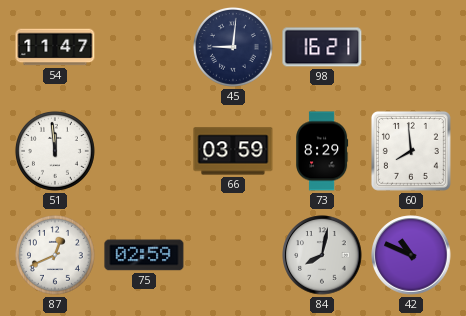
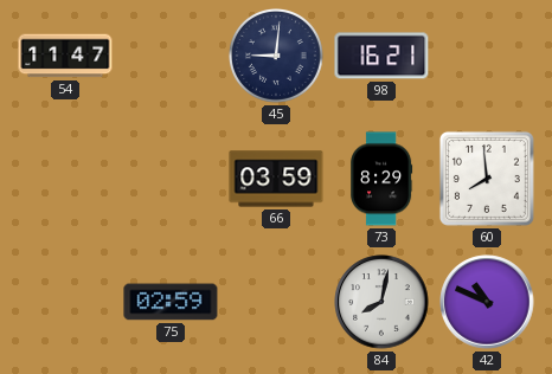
51: 11:59 -> none (55, 151)
87: 12:41 -> none (55, 255)
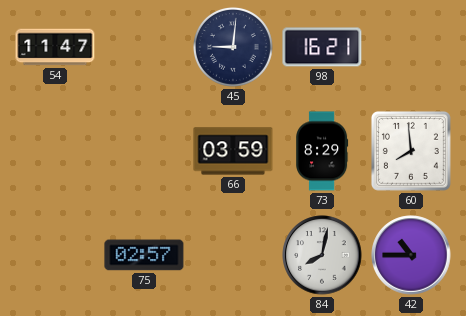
75: 02:59 -> 02:57 (144, 255)
42: 10:49 -> 10:45 (411, 255)
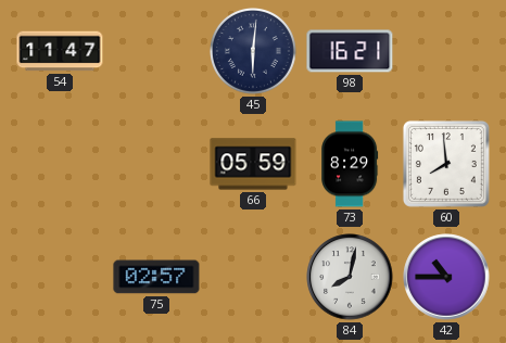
45: 9:01 -> 6:01 (253, 51)
66: 03:59 -> 05:59 (253, 164)
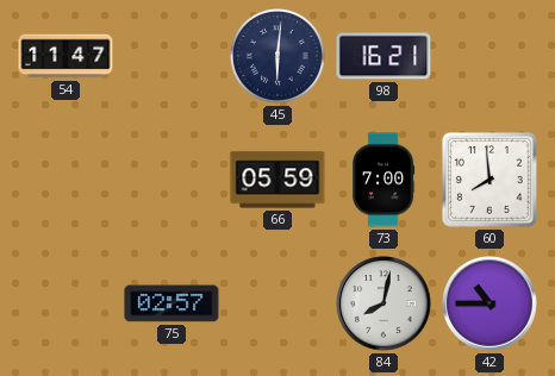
73: 8:29 -> 7:00 (383, 180)
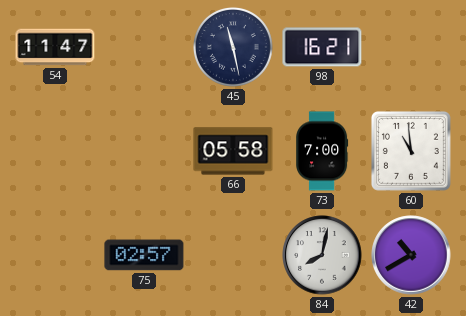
45: 6:01 -> 11:28 (233, 47)
66: 05:59 -> 05:58 (233, 151)
60: 7:59 -> 10:59 (411, 151)
42: 10:45 -> 10:40 (411, 255)
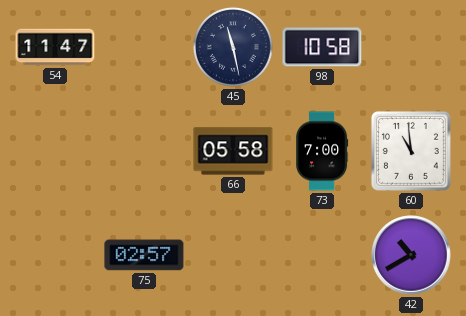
98: 16:21 -> 10:58 (322, 47)
84: 8:02 -> none (322, 255)
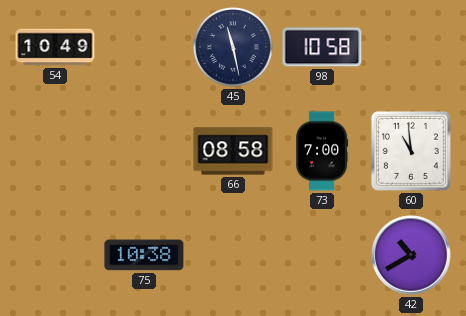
54: 11:47 -> 10:49 (55, 47)
66: 05:58 -> 08:58 (233, 151)
75: 02:57 -> 10:38 (144, 255)
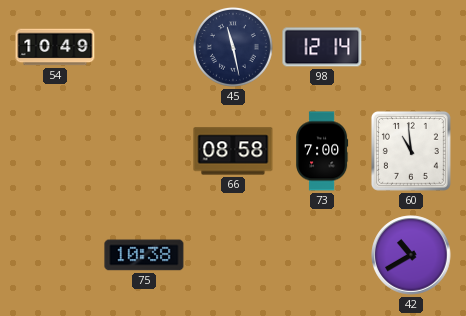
98: 10:58 -> 12:14 (322, 47)
